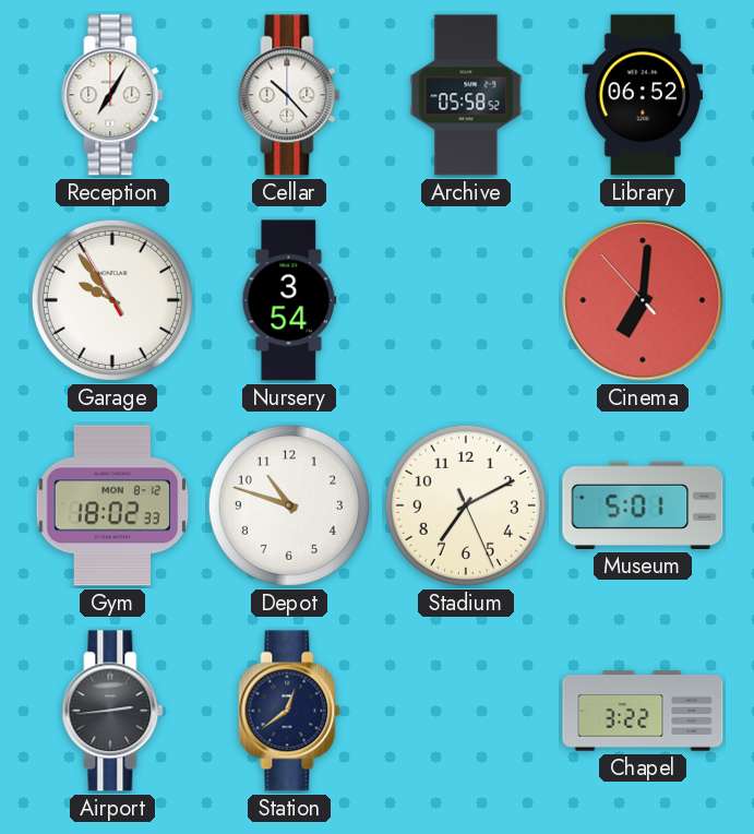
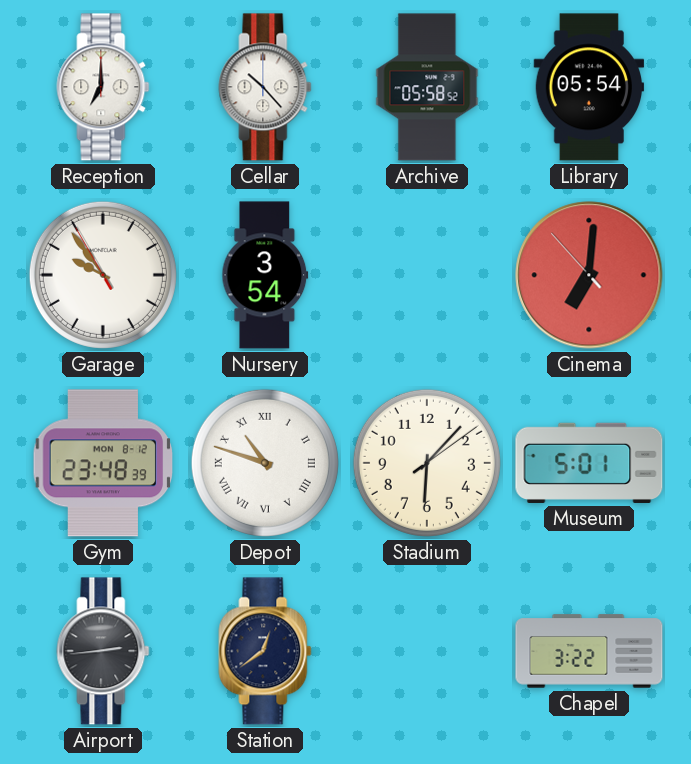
Reception: 7:05 -> 7:00 (103, 87)
Library: 06:52 -> 05:54 (589, 87)
Gym: 18:02 -> 23:48 (103, 463)
Depot numerals: Arabic -> Roman (265, 463)
Stadium: 7:10 -> 6:07 (427, 463)
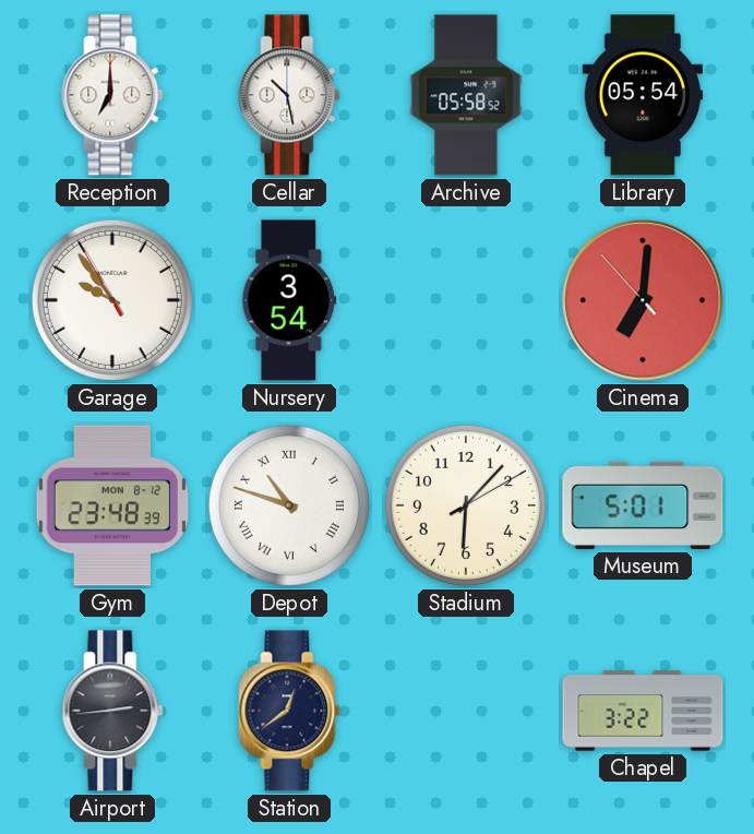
Cellar: 10:23 -> 10:28 (289, 95)
Stadium: 6:07:09 -> 6:07:10 (466, 505)
